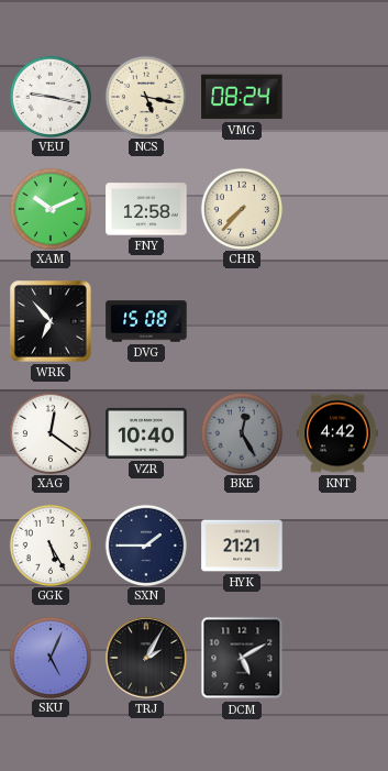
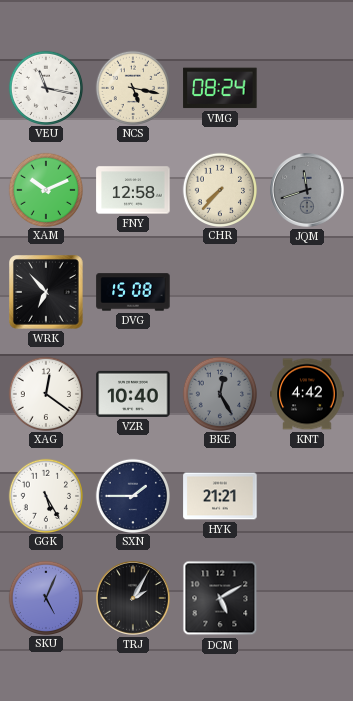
VEU: 9:17 -> 11:17 (45, 87)
JQM: none -> 11:42 (308, 191)
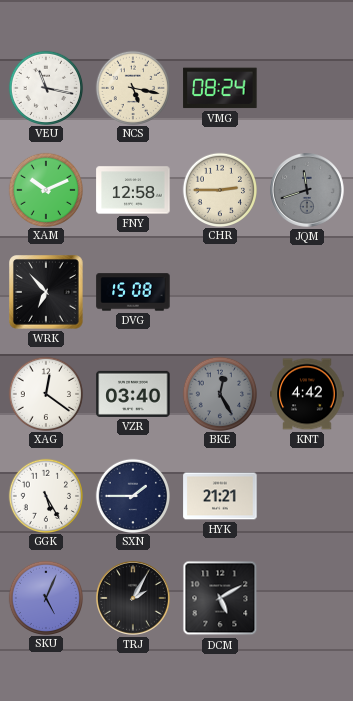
CHR: 7:37 -> 2:45 (219, 189)
VZR: 10:40 -> 03:40 (133, 394)
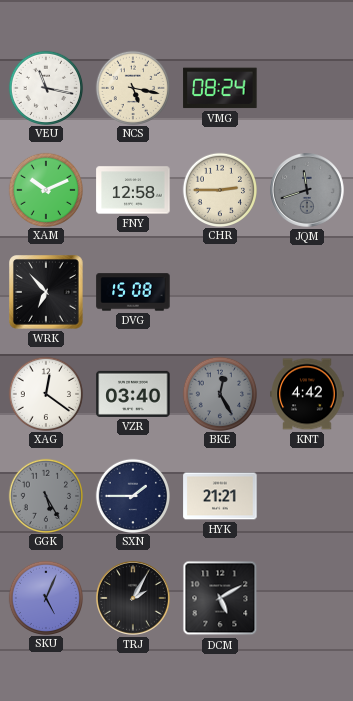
GGK dial: white -> grey (45, 495)
